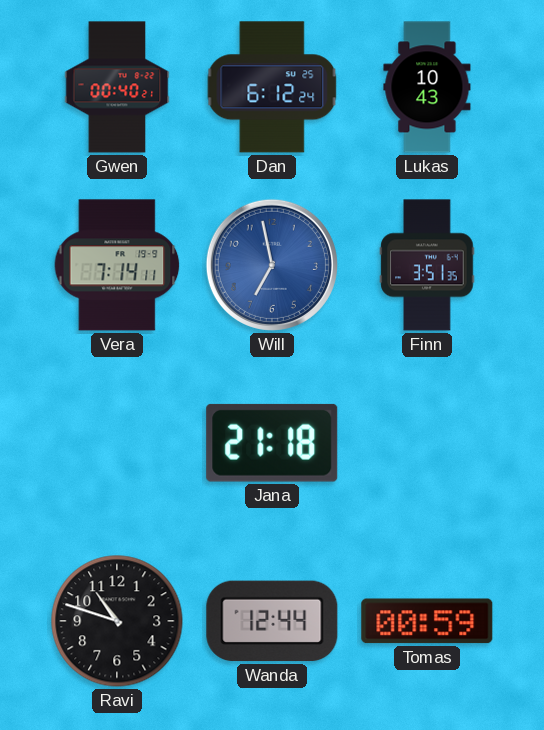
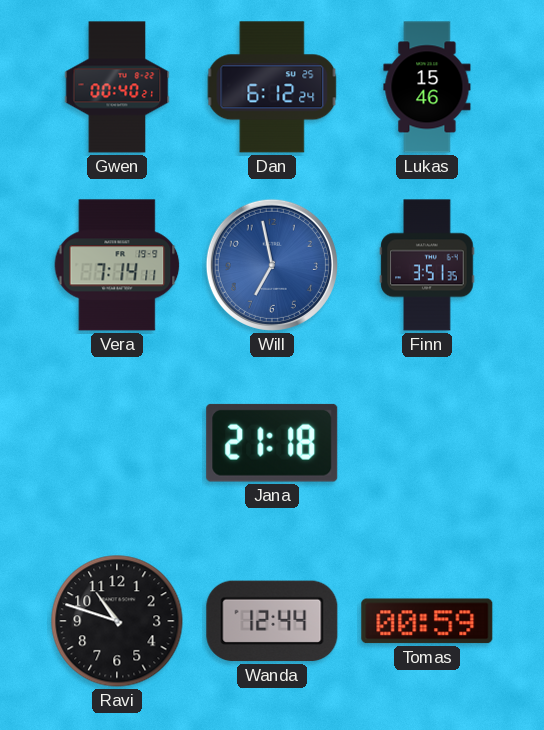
Lukas: 10:43 -> 15:46 (427, 87)
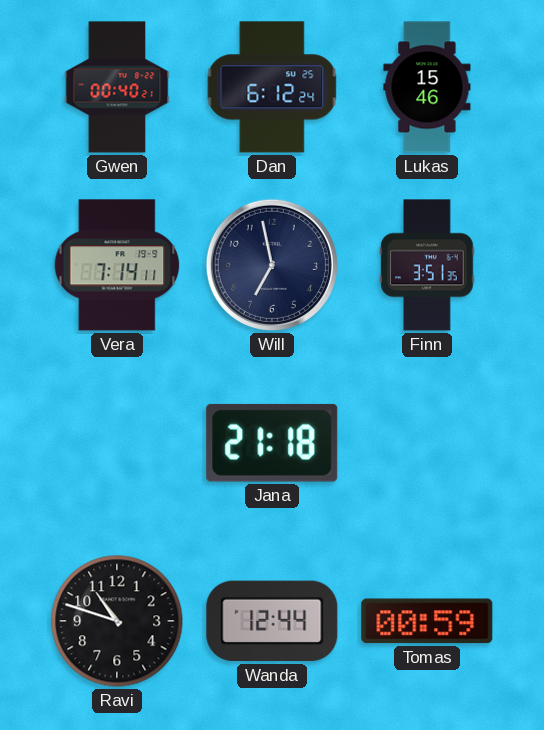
Will dial: blue -> navy (272, 265)
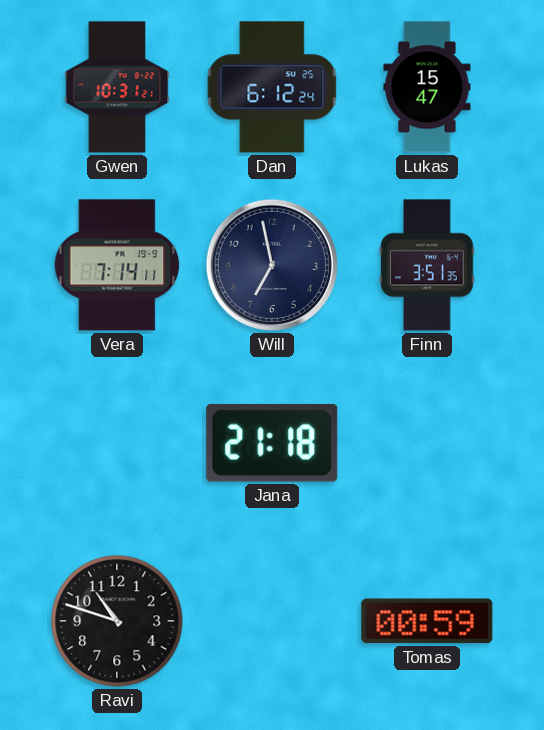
Gwen: 00:40 -> 10:31 (117, 87)
Lukas: 15:46 -> 15:47 (427, 87)
Wanda: 12:44 -> none (272, 621)
